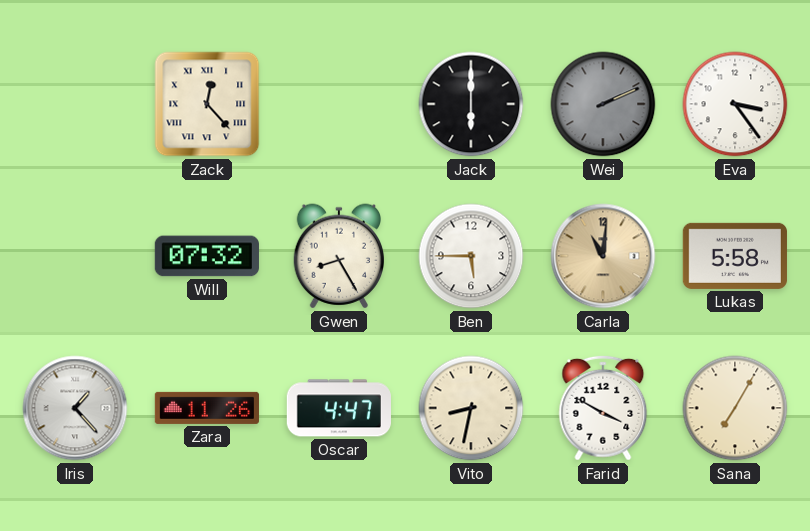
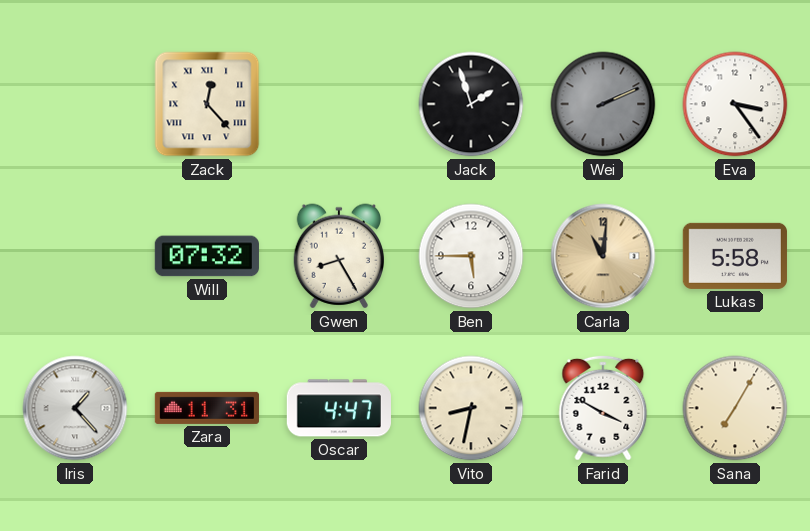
Jack: 6:00 -> 1:57 (471, 104)
Zara: 11:26 -> 11:31 (207, 408)
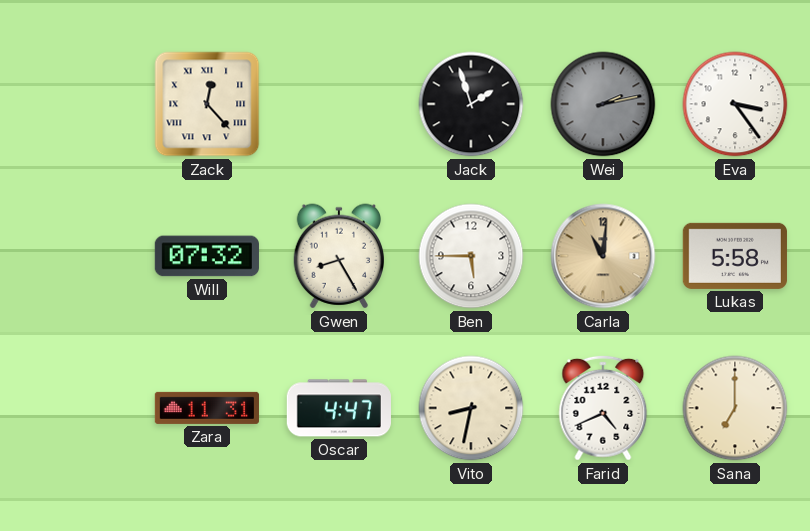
Wei: 2:11 -> 2:13 (603, 104)
Iris: 1:23 -> none (75, 408)
Farid: 3:50 -> 4:41 (603, 408)
Sana: 7:05 -> 7:00 (735, 408)
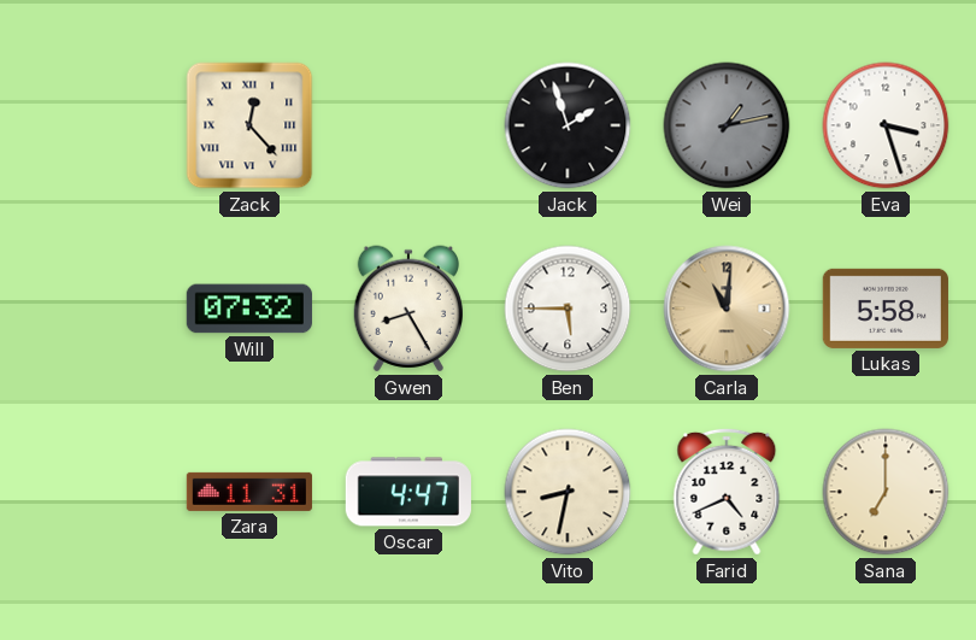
Wei: 2:13 -> 1:13 (727, 125)
Eva: 3:24 -> 3:27 (886, 125)
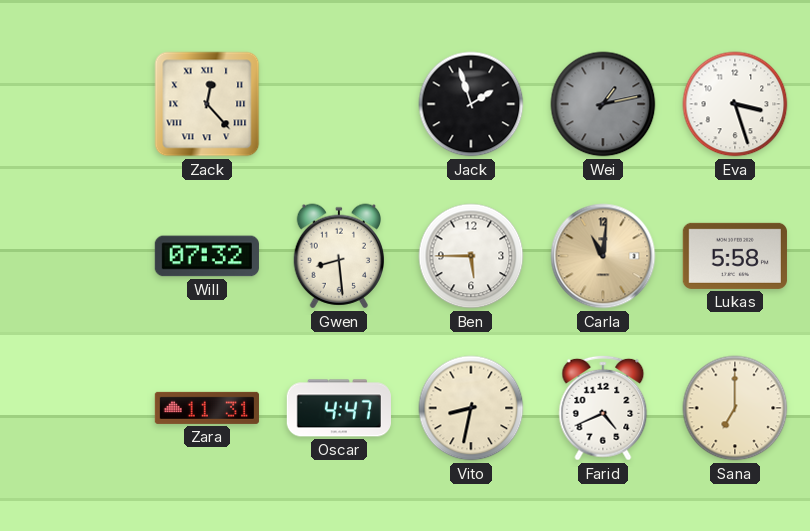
Gwen: 8:25 -> 8:29 (338, 256)
